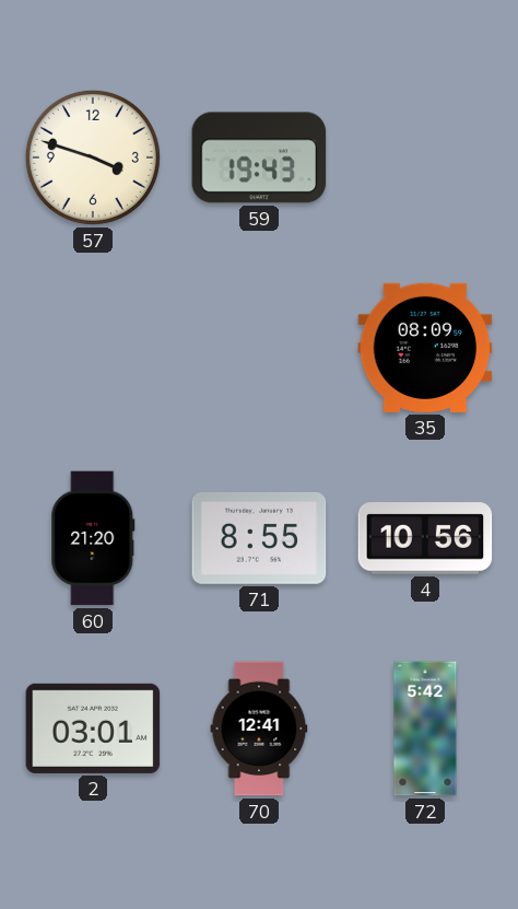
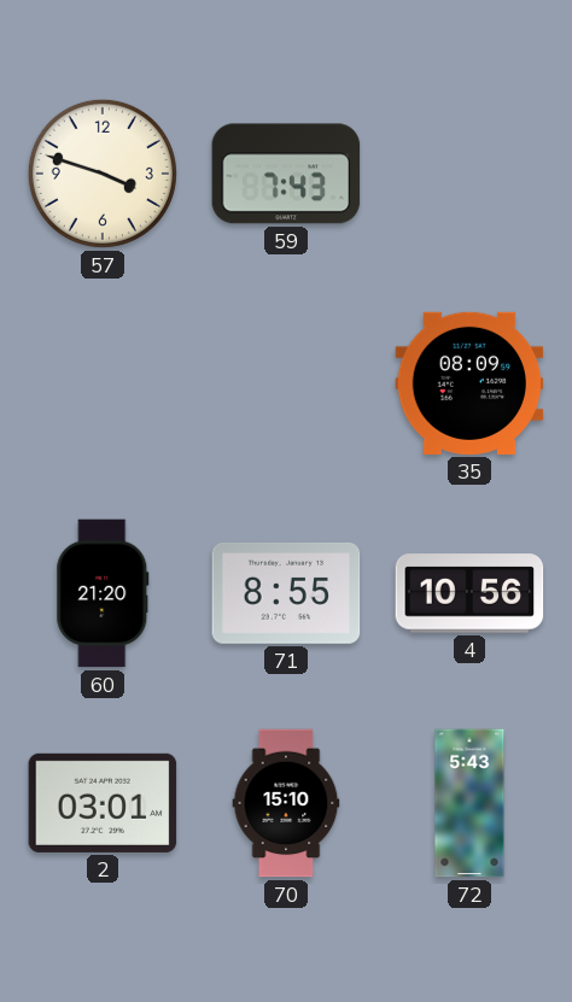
59: 19:43 -> 7:43 (286, 174)
70: 12:41 -> 15:10 (286, 803)
72: 5:42 -> 5:43 (469, 803)
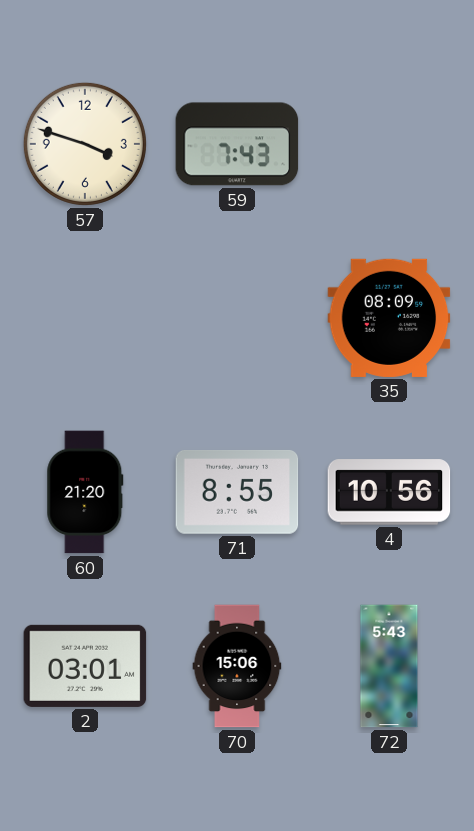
70: 15:10 -> 15:06 (237, 666)
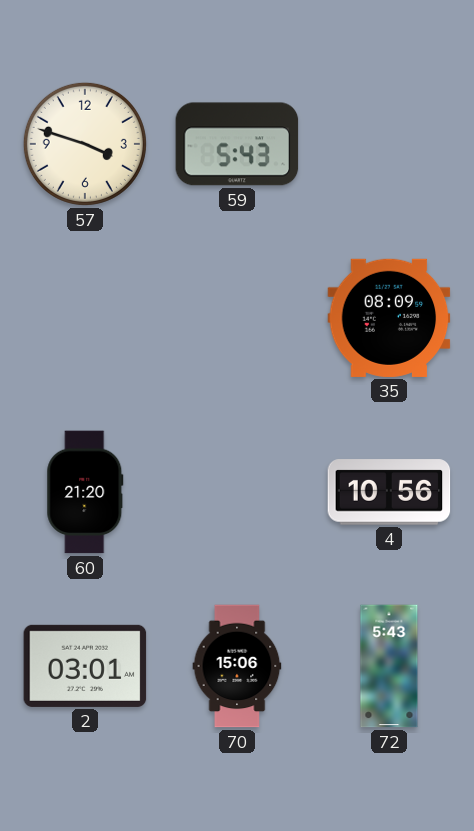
59: 7:43 -> 5:43 (237, 144)
71: 8:55 -> none (237, 492)
